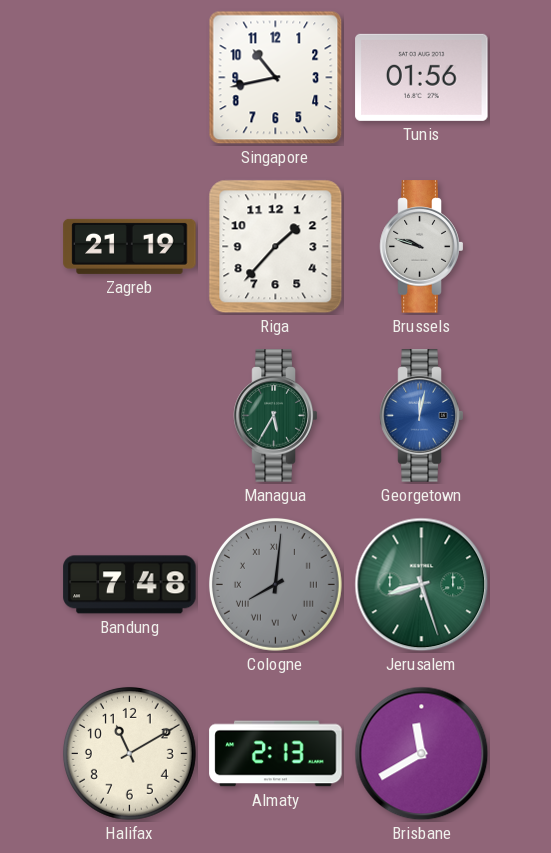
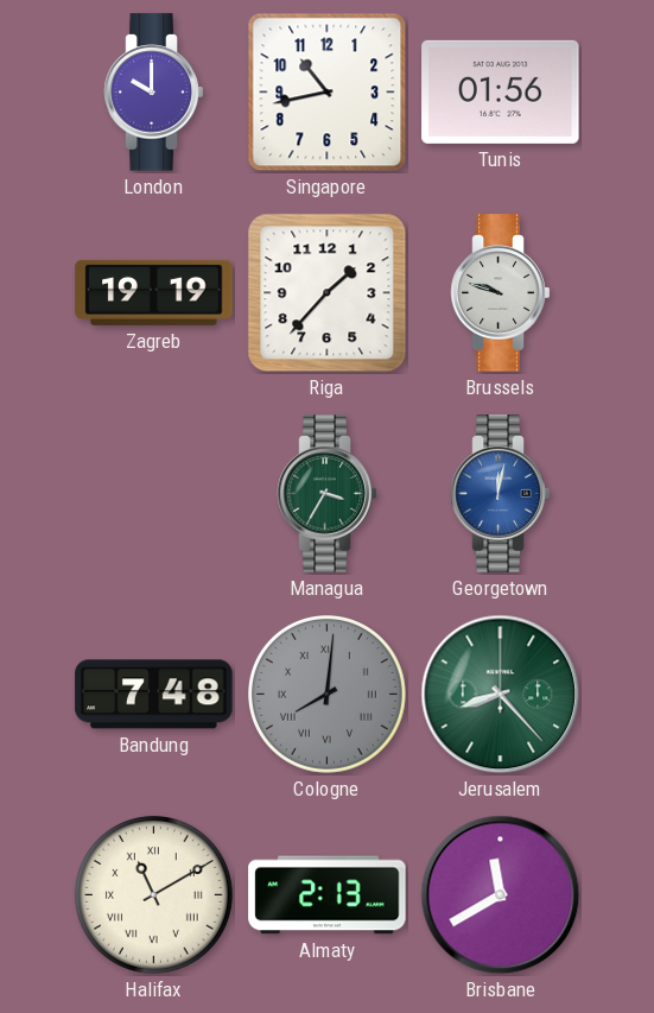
London: none -> 10:00 (154, 93)
Zagreb: 21:19 -> 19:19 (154, 292)
Managua: 5:35 -> 3:35 (328, 494)
Jerusalem: 8:27 -> 8:23 (501, 695)
Halifax numerals: Arabic -> Roman (153, 894)
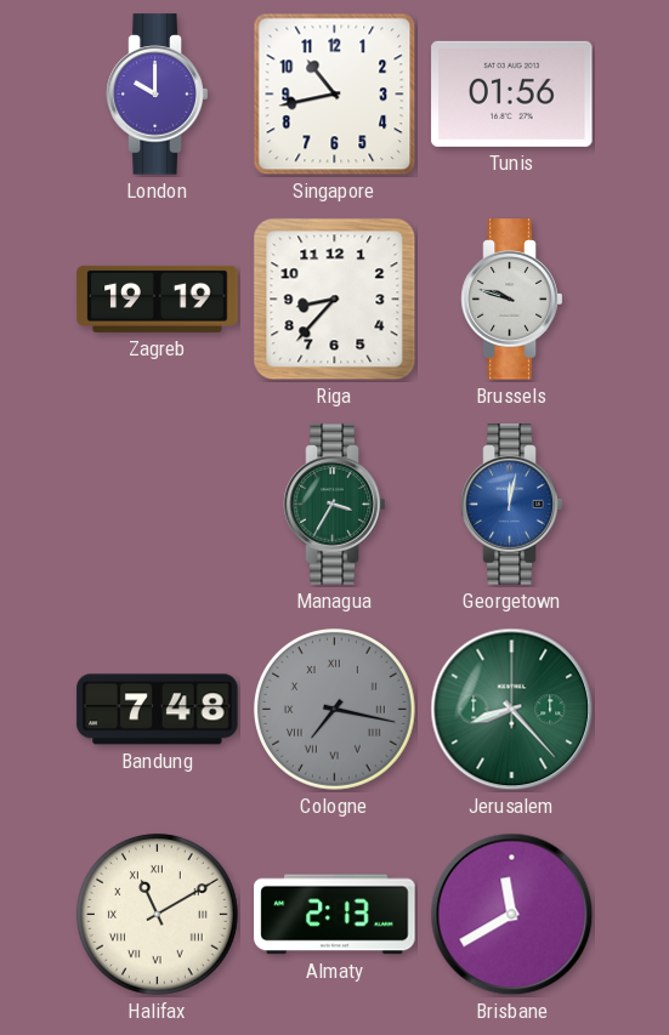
Riga: 1:37 -> 8:37 (335, 300)
Cologne: 8:01 -> 7:17 (334, 709)
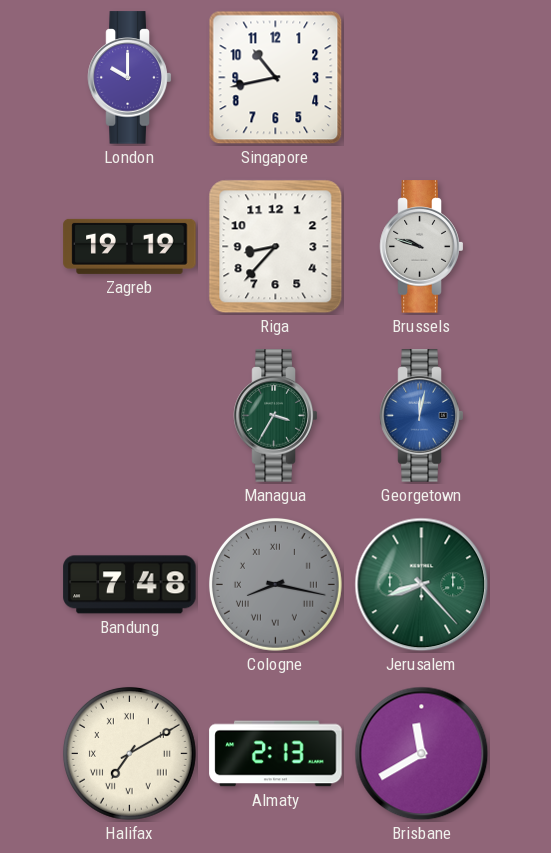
Tunis: 01:56 -> none (512, 93)
Cologne: 7:17 -> 8:17 (275, 584)
Halifax: 11:10 -> 7:10 (129, 753)
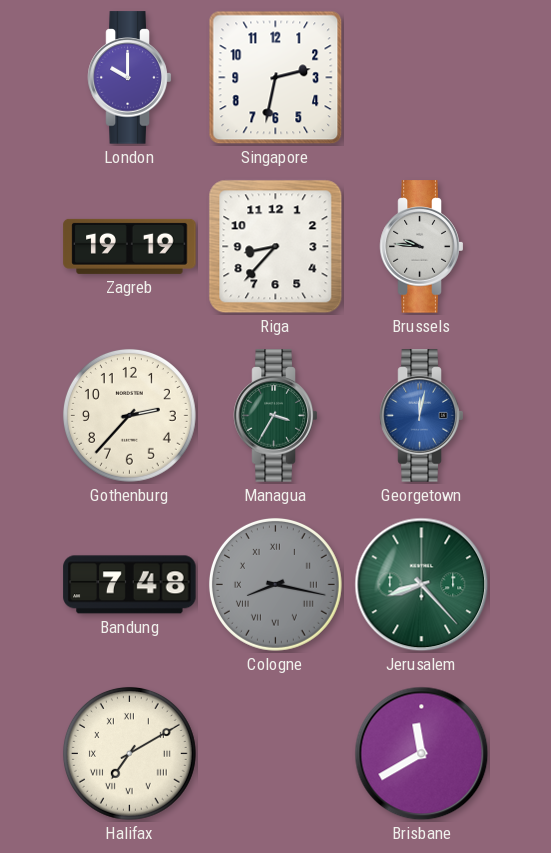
Singapore: 10:43 -> 2:32 (276, 78)
Brussels: 9:48 -> 9:46 (422, 247)
Gothenburg: none -> 2:37 (129, 415)
Almaty: 2:13 -> none (276, 754)
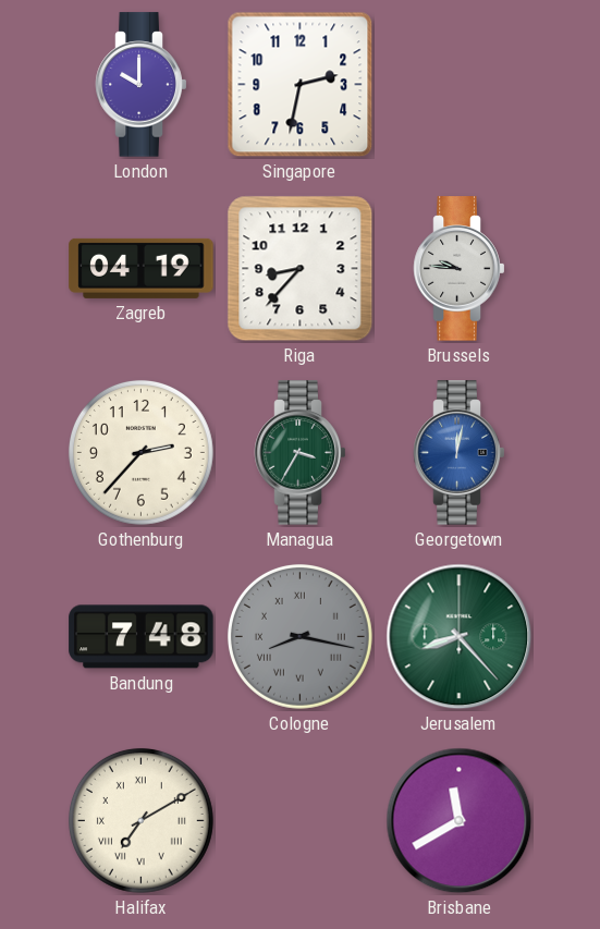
Zagreb: 19:19 -> 04:19 (142, 268)
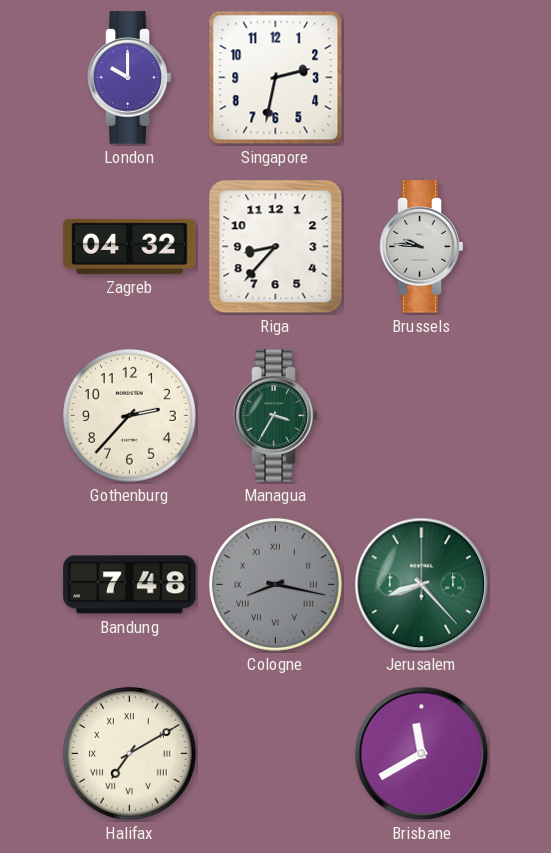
Zagreb: 04:19 -> 04:32 (130, 246)
Georgetown: 12:02 -> none (460, 453)
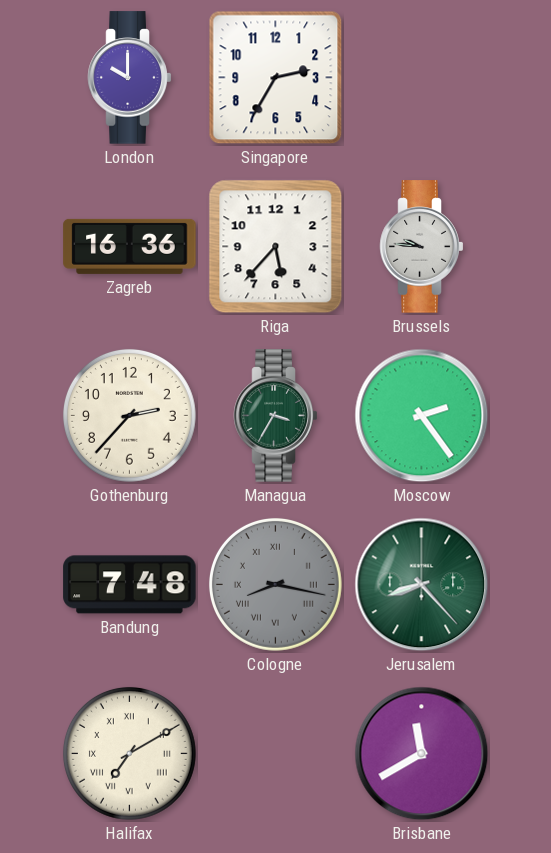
Singapore: 2:32 -> 2:35 (276, 78)
Zagreb: 04:32 -> 16:36 (130, 246)
Riga: 8:37 -> 5:37 (276, 247)
Moscow: none -> 2:24 (422, 416)
